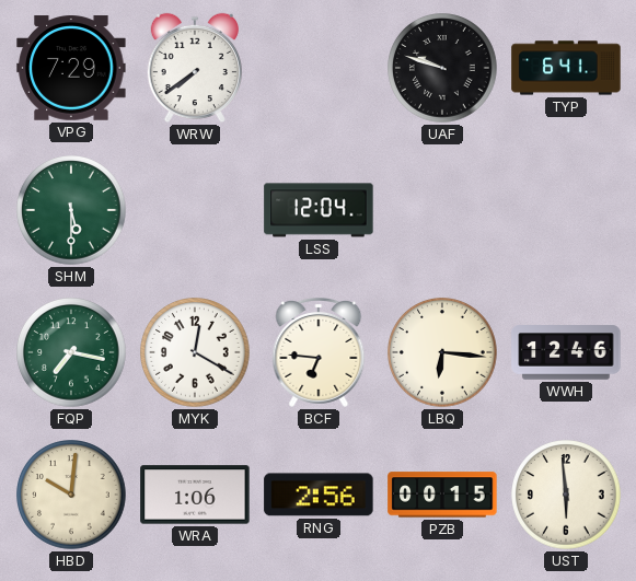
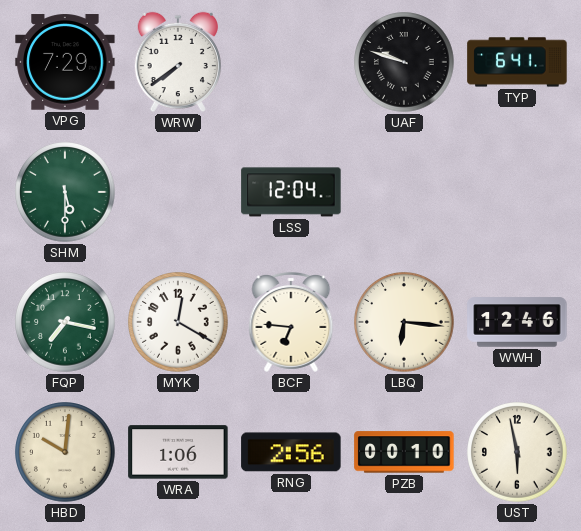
PZB: 00:15 -> 00:10 (404, 452)
UST: 5:59 -> 5:58 (517, 452)
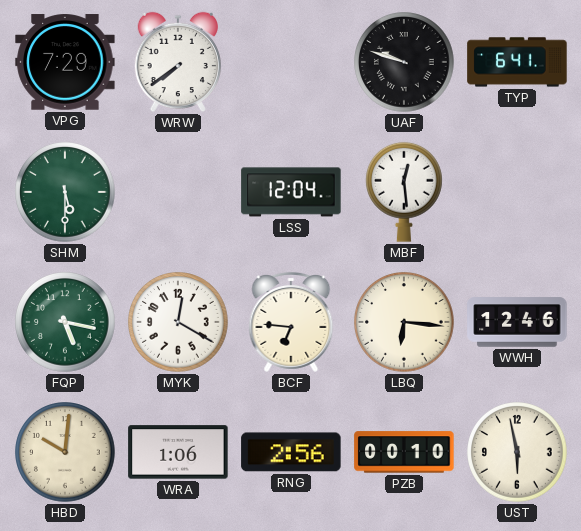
MBF: none -> 12:29 (405, 192)
FQP: 7:17 -> 5:17 (65, 322)
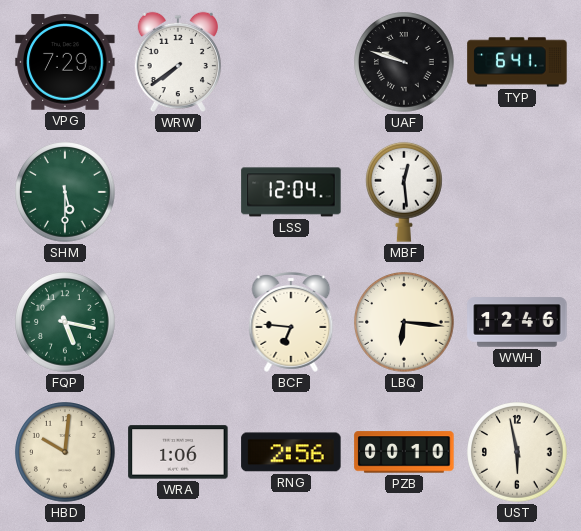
MYK: 12:20 -> none (178, 322)
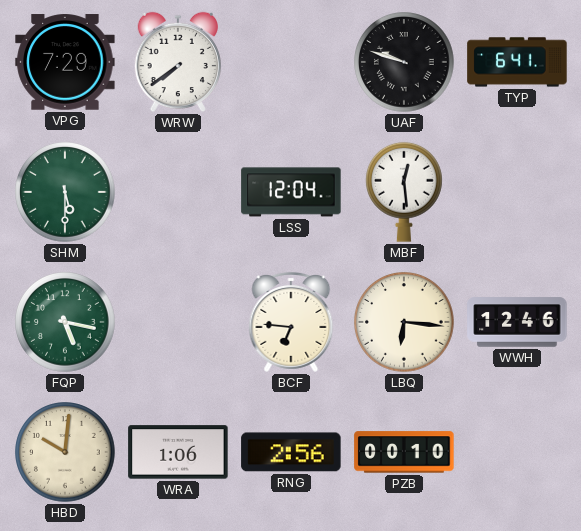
UST: 5:58 -> none (517, 452)
